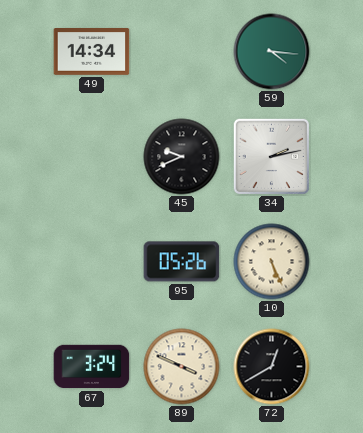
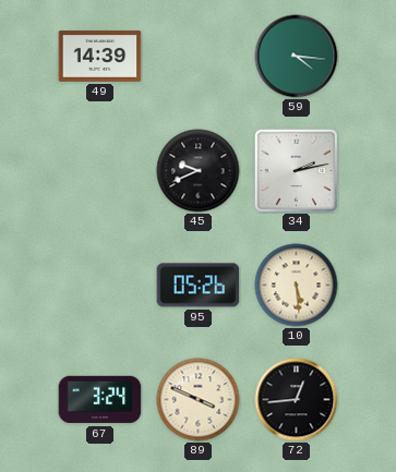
49: 14:34 -> 14:39 (100, 57)
10: 5:26 -> 5:29 (297, 286)
72: 12:40 -> 12:44 (297, 400)
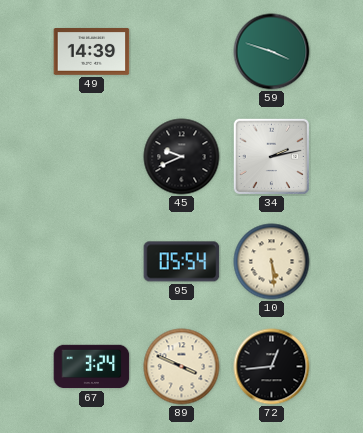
59: 4:16 -> 3:48 (272, 52)
95: 05:26 -> 05:54 (182, 262)
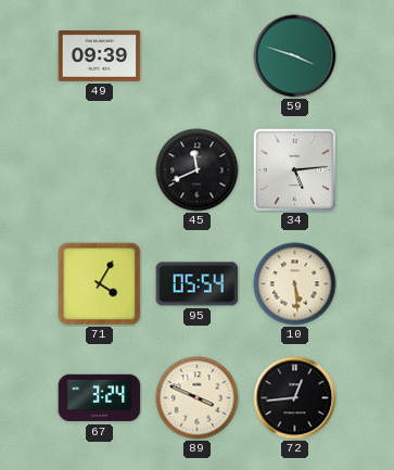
49: 14:39 -> 09:39 (100, 56)
45: 9:41 -> 11:41 (198, 170)
34: 2:13 -> 5:14 (294, 169)
71: none -> 4:05 (100, 284)
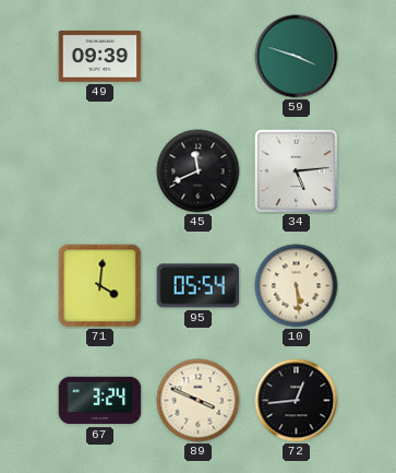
71: 4:05 -> 4:01 (100, 286)
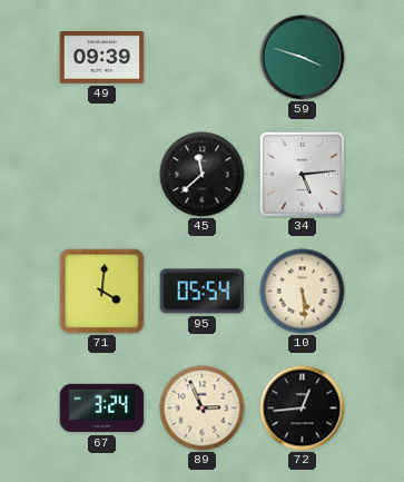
45: 11:41 -> 11:38 (203, 175)
89: 3:49 -> 2:56 (203, 409)
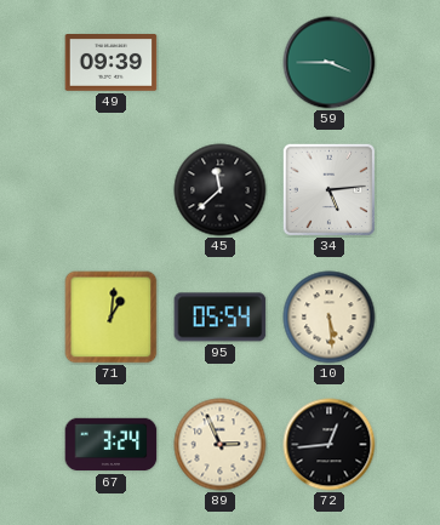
59: 3:48 -> 3:45 (330, 63)
71: 4:01 -> 1:01 (112, 318)
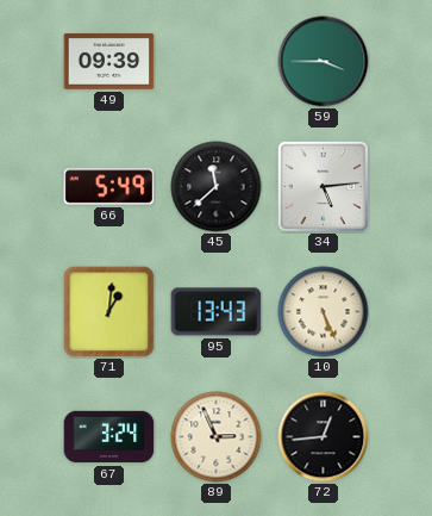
66: none -> 5:49 (109, 187)
95: 05:54 -> 13:43 (217, 312)
10: 5:29 -> 5:26 (324, 312)
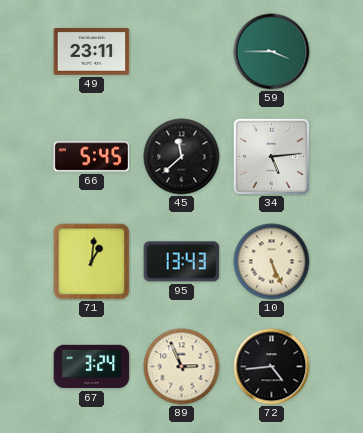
49: 09:39 -> 23:11 (92, 52)
66: 5:49 -> 5:45 (92, 157)
72: 12:44 -> 4:44 (272, 367)
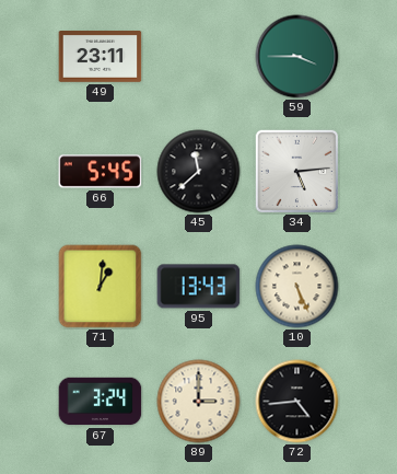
89: 2:56 -> 3:00 (199, 402)
